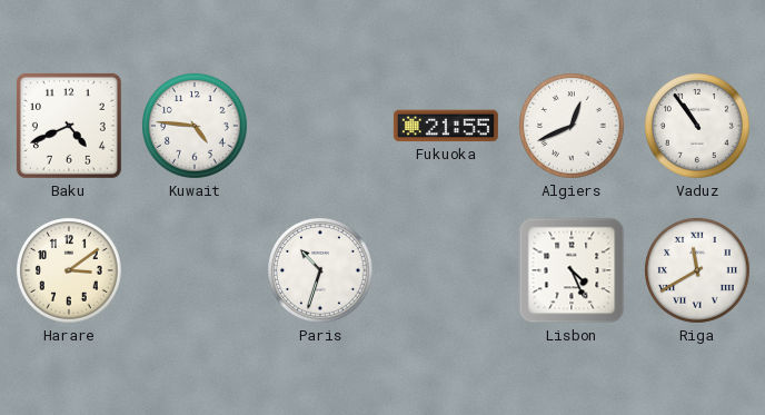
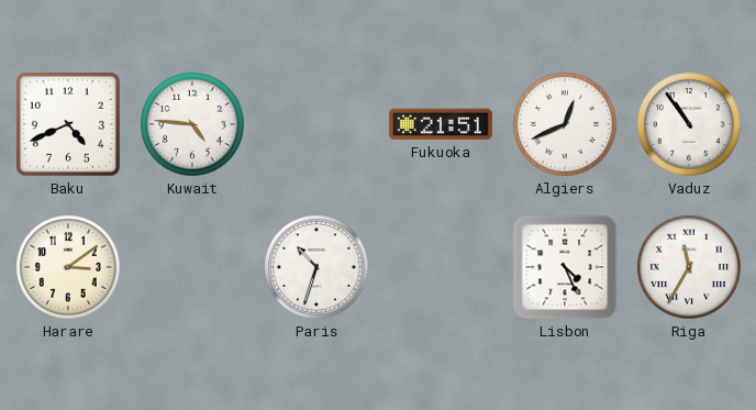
Fukuoka: 21:55 -> 21:51 (441, 124)
Riga: 11:40 -> 11:35 (690, 268)
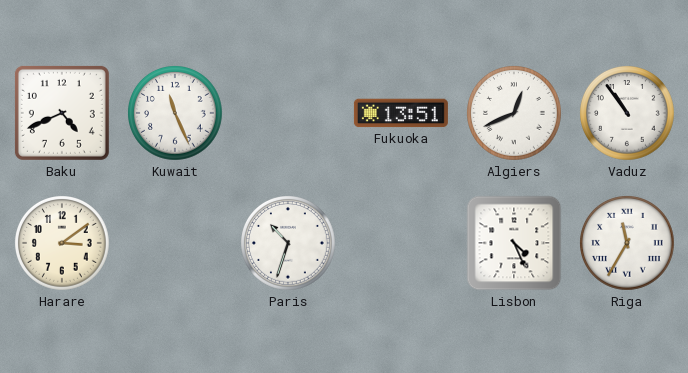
Kuwait: 4:46 -> 11:26 (176, 114)
Fukuoka: 21:51 -> 13:51 (401, 113)
